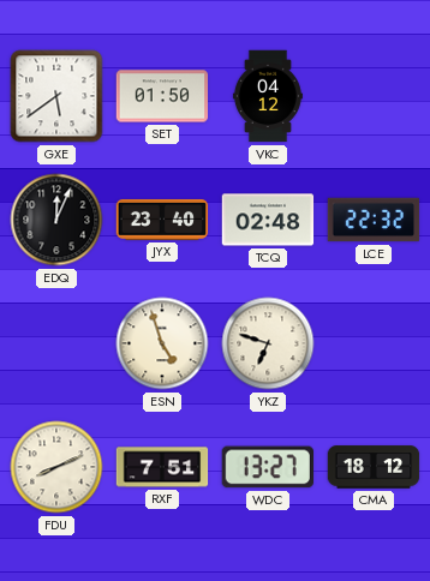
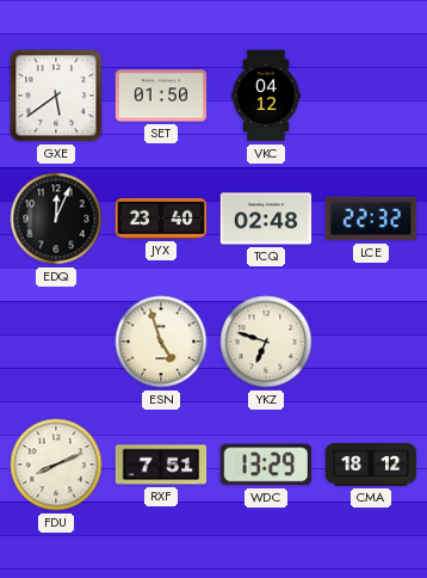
WDC: 13:27 -> 13:29 (265, 465)
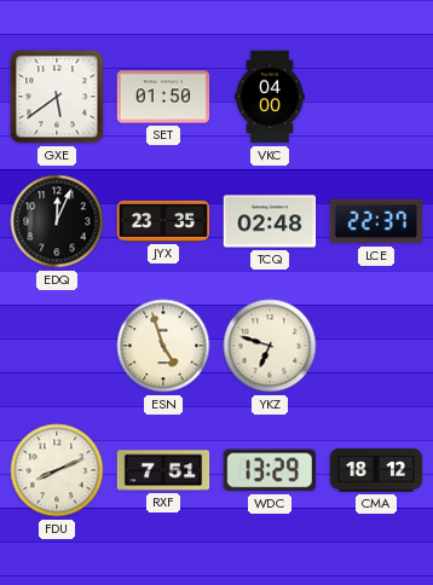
VKC: 04:12 -> 04:00 (270, 97)
JYX: 23:40 -> 23:35 (163, 221)
LCE: 22:32 -> 22:37 (376, 221)
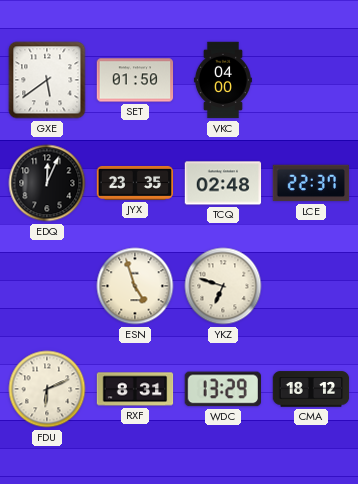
FDU: 8:11 -> 6:11 (47, 389)
RXF: 7:51 -> 8:31 (135, 389)
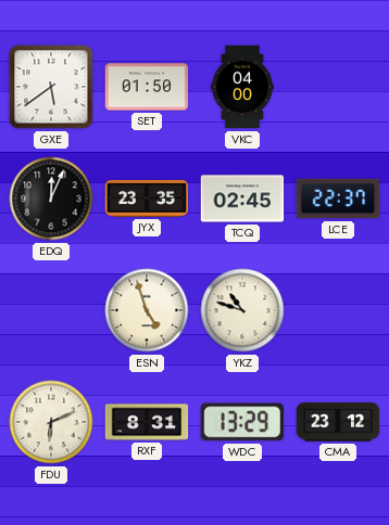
TCQ: 02:48 -> 02:45 (242, 199)
YKZ: 6:48 -> 10:48 (242, 310)
CMA: 18:12 -> 23:12 (338, 422)
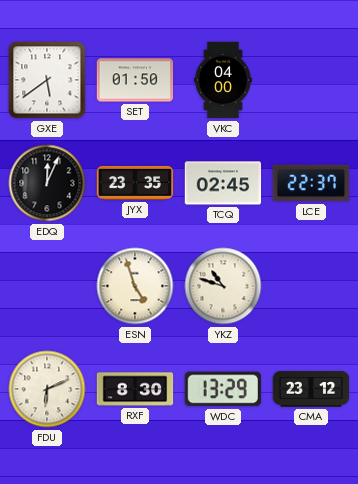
RXF: 8:31 -> 8:30 (135, 389)
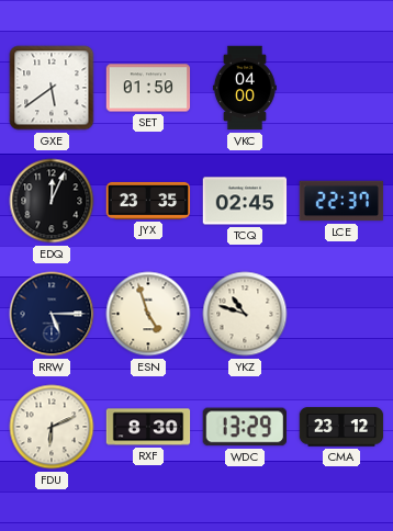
RRW: none -> 5:15 (52, 314)
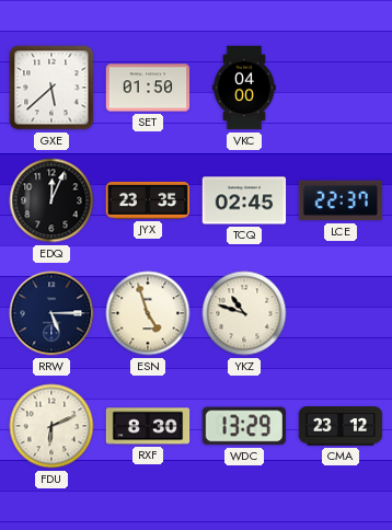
GXE: 5:39 -> 5:38 (51, 88)
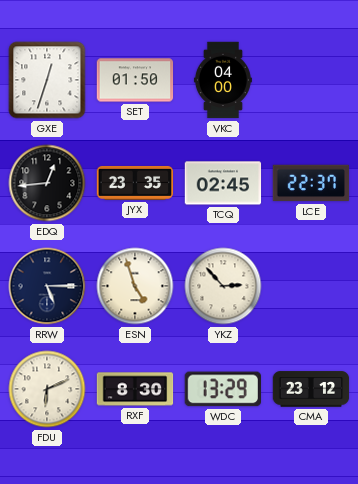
GXE: 5:38 -> 12:33 (47, 80)
EDQ: 12:04 -> 12:44 (47, 183)
YKZ: 10:48 -> 2:53 (223, 286)
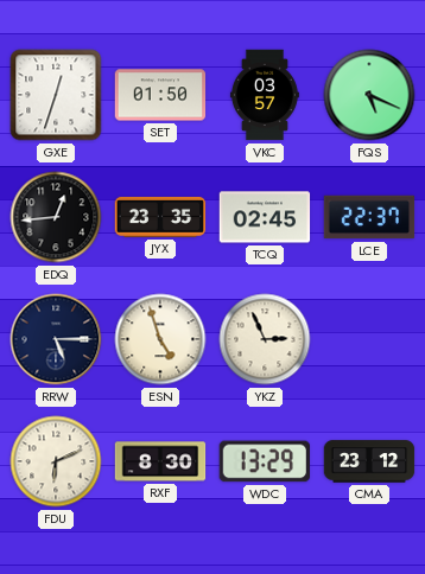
VKC: 04:00 -> 03:57 (265, 95)
FQS: none -> 5:19 (369, 95)
YKZ: 2:53 -> 2:56 (265, 339)
